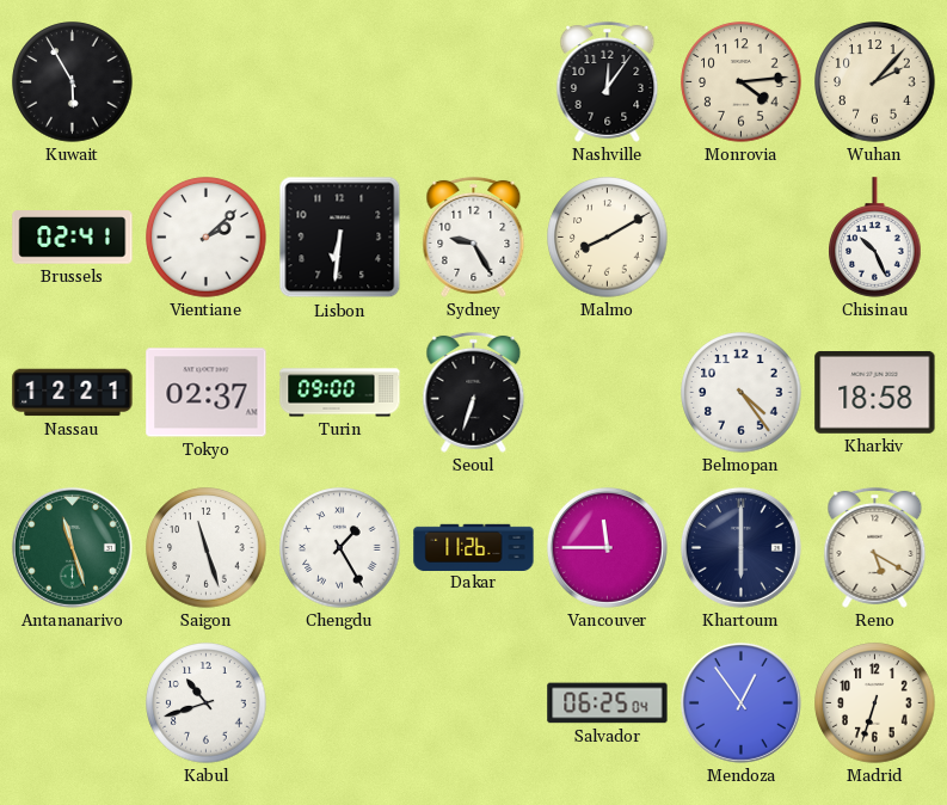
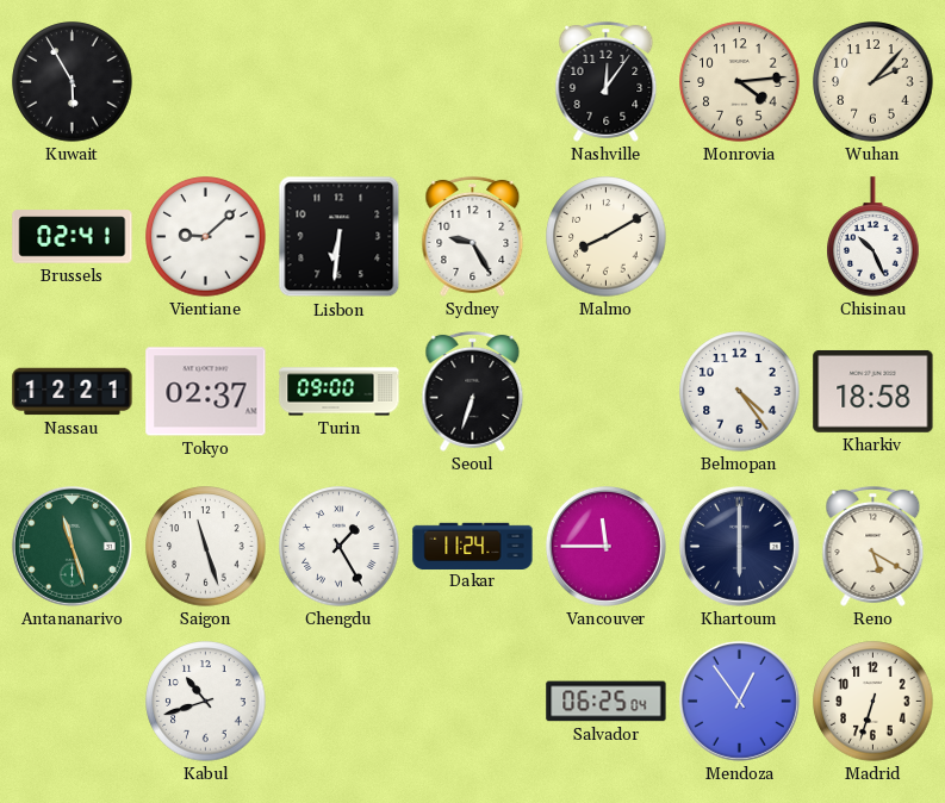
Vientiane: 2:08 -> 9:08 (206, 237)
Dakar: 11:26 -> 11:24 (473, 546)
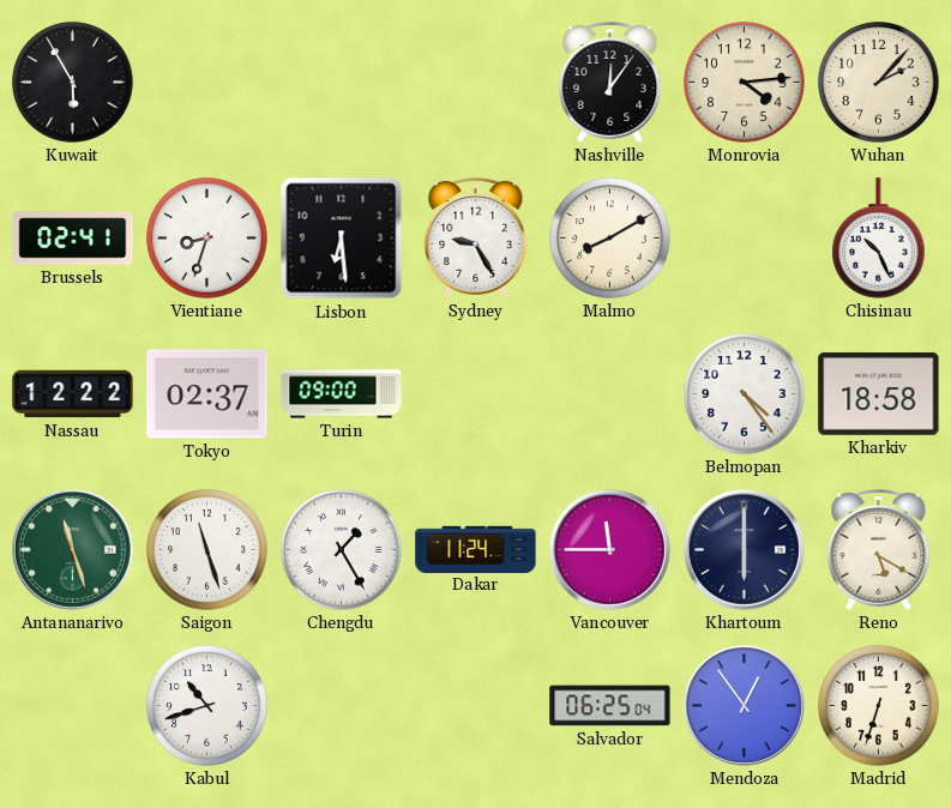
Vientiane: 9:08 -> 8:33 (207, 239)
Lisbon: 6:31 -> 6:29 (342, 239)
Nassau: 12:21 -> 12:22 (73, 394)
Seoul: 6:33 -> none (473, 391)
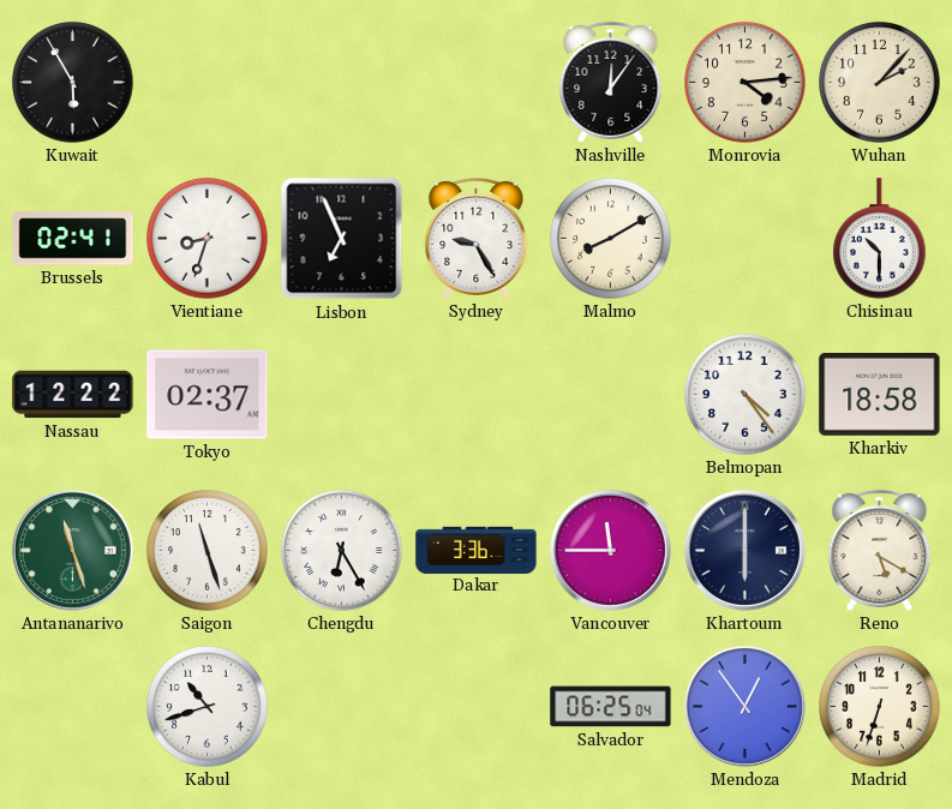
Lisbon: 6:29 -> 6:56 (342, 239)
Chisinau: 10:26 -> 10:30 (880, 239)
Turin: 09:00 -> none (342, 394)
Chengdu: 1:25 -> 6:25 (342, 551)
Dakar: 11:24 -> 3:36 (477, 550)
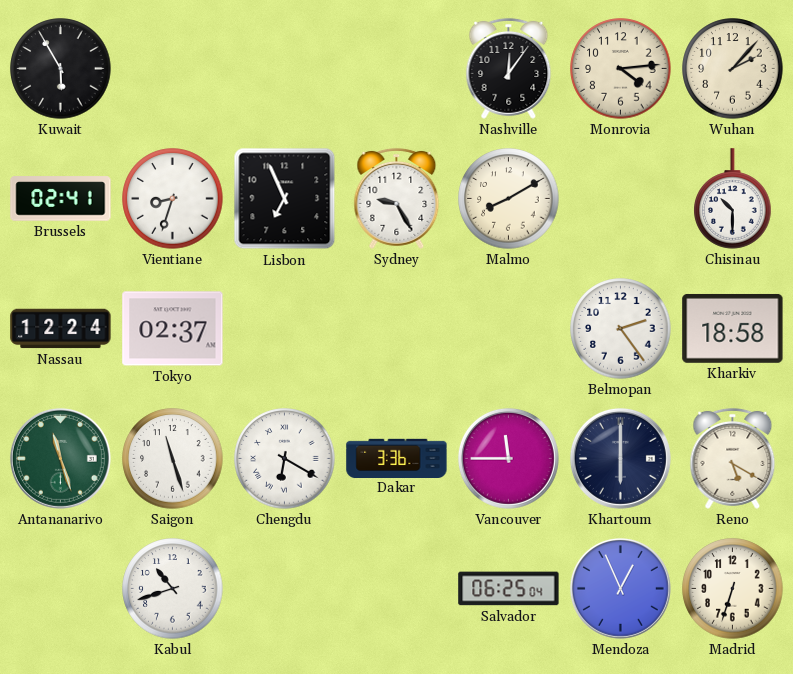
Nassau: 12:22 -> 12:24 (61, 329)
Belmopan: 4:24 -> 2:24 (621, 329)
Chengdu: 6:25 -> 6:20 (285, 459)
Mendoza: 12:54 -> 12:56 (620, 588)
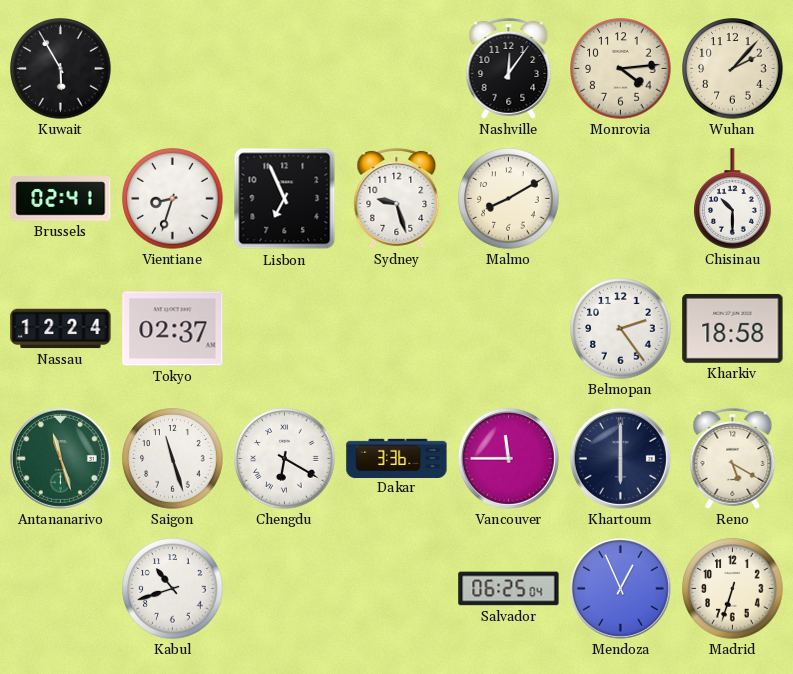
Sydney: 9:25 -> 9:27 (397, 198)
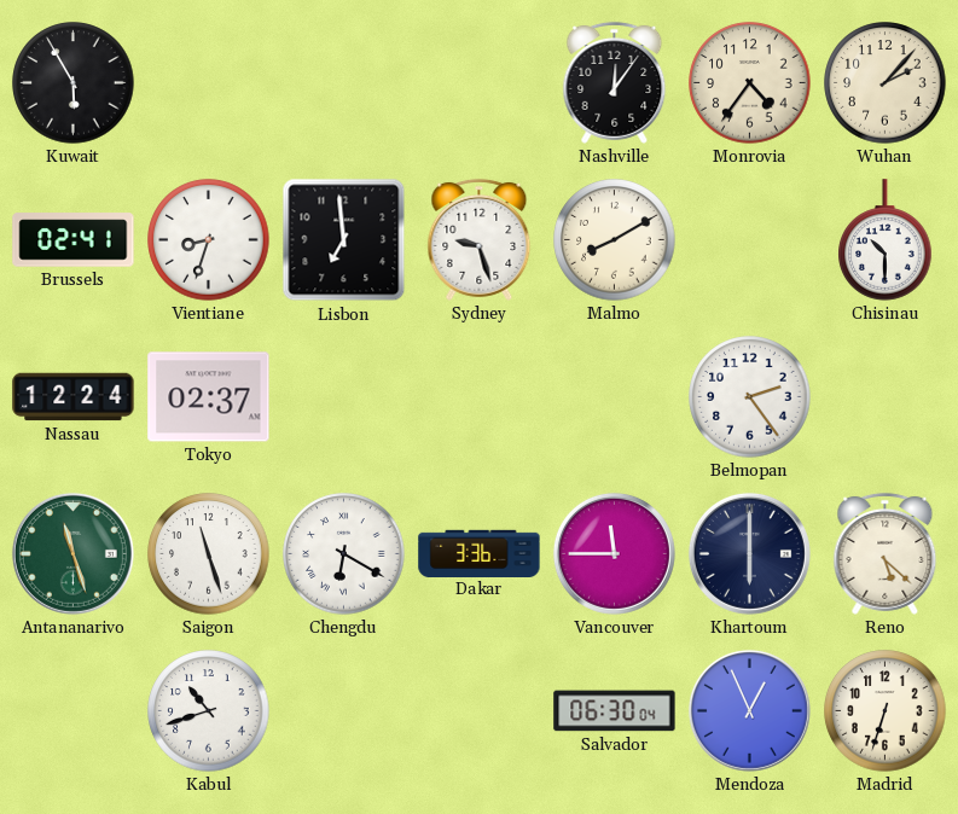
Monrovia: 4:14 -> 4:36 (750, 83)
Lisbon: 6:56 -> 6:59 (344, 240)
Kharkiv: 18:58 -> none (733, 328)
Reno: 5:20 -> 5:22 (886, 553)
Salvador: 06:25 -> 06:30 (615, 711)
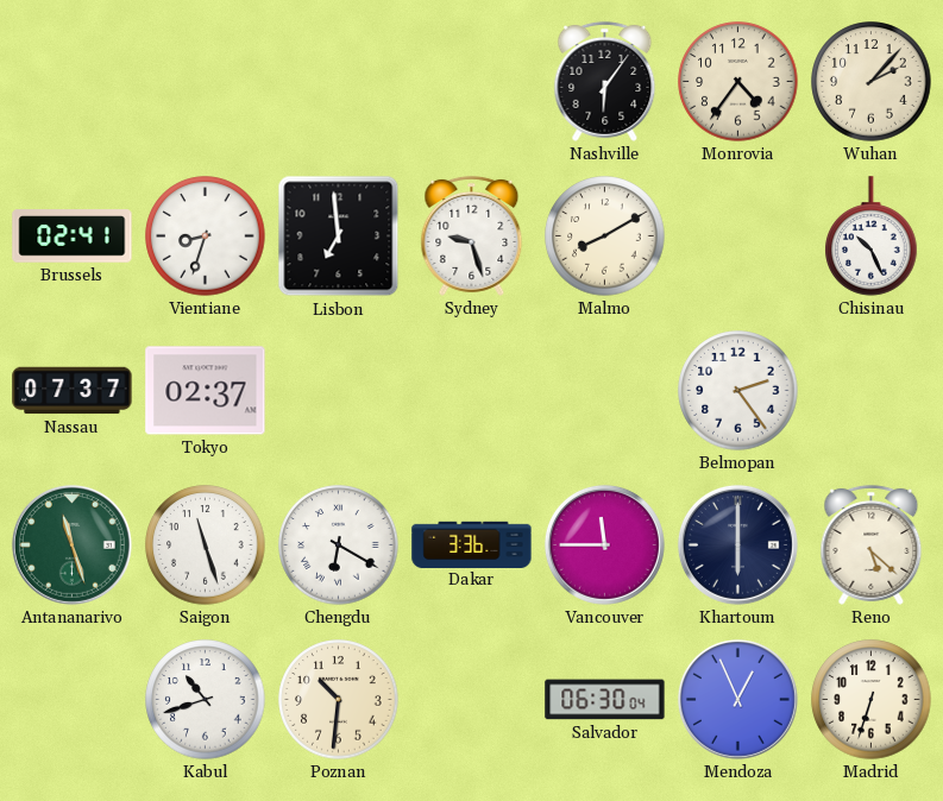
Kuwait: 5:55 -> none (74, 83)
Nashville: 12:06 -> 6:06 (605, 81)
Chisinau: 10:30 -> 10:26 (872, 236)
Nassau: 12:24 -> 07:37 (73, 391)
Poznan: none -> 10:31 (339, 700)
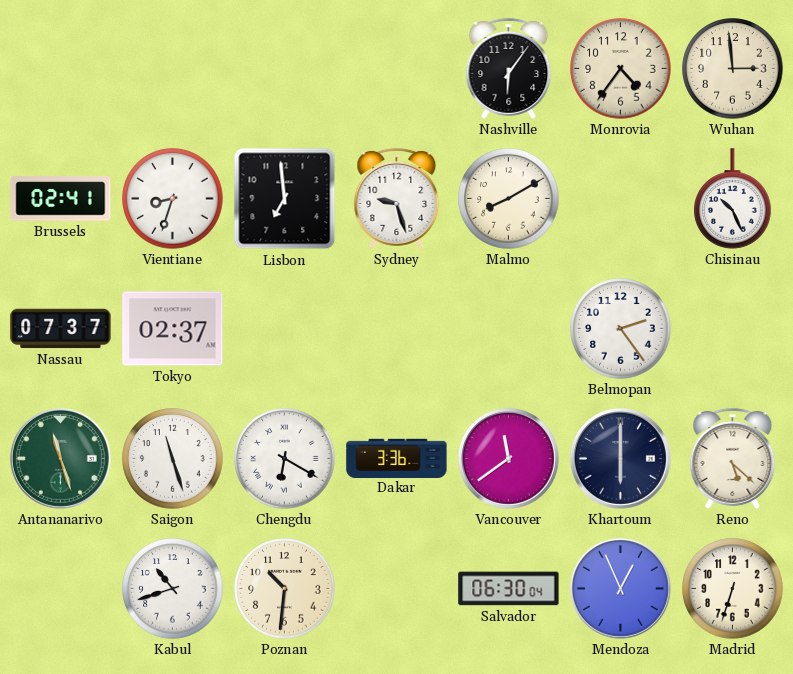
Wuhan: 2:07 -> 2:59 (733, 69)
Vancouver: 11:45 -> 11:39 (508, 458)
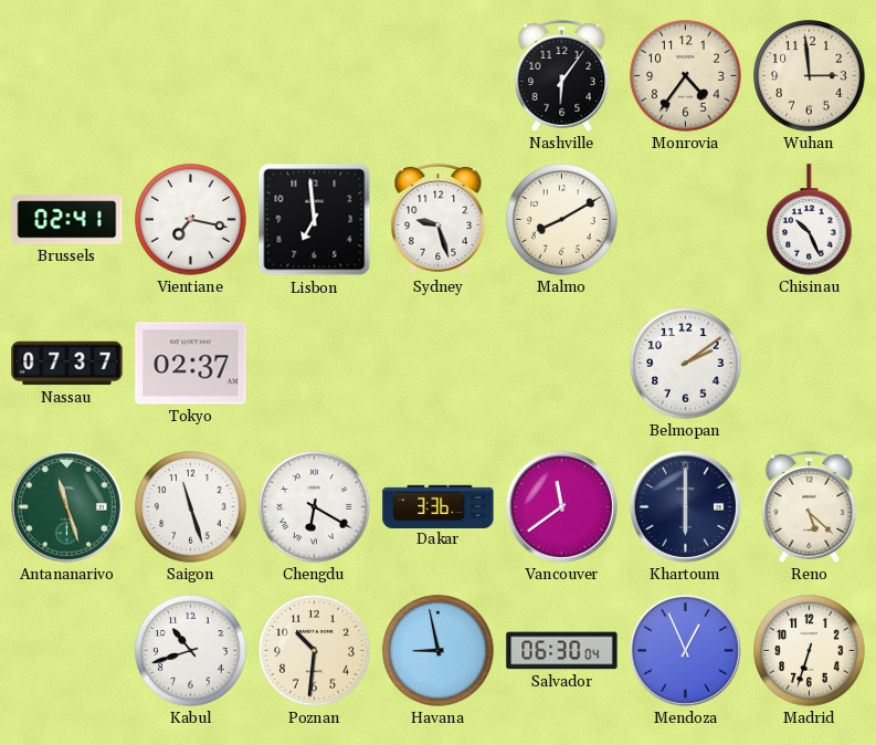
Vientiane: 8:33 -> 7:17 (191, 220)
Belmopan: 2:24 -> 2:09 (686, 364)
Havana: none -> 8:58 (439, 651)
